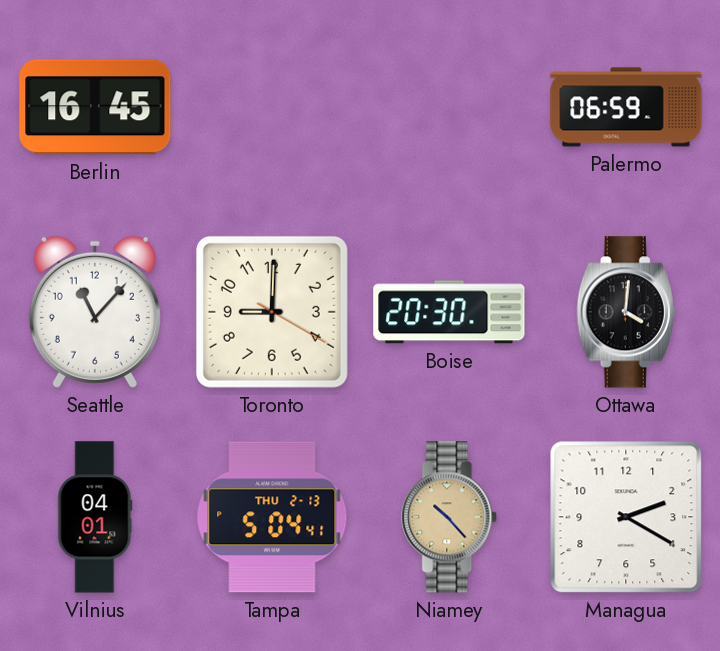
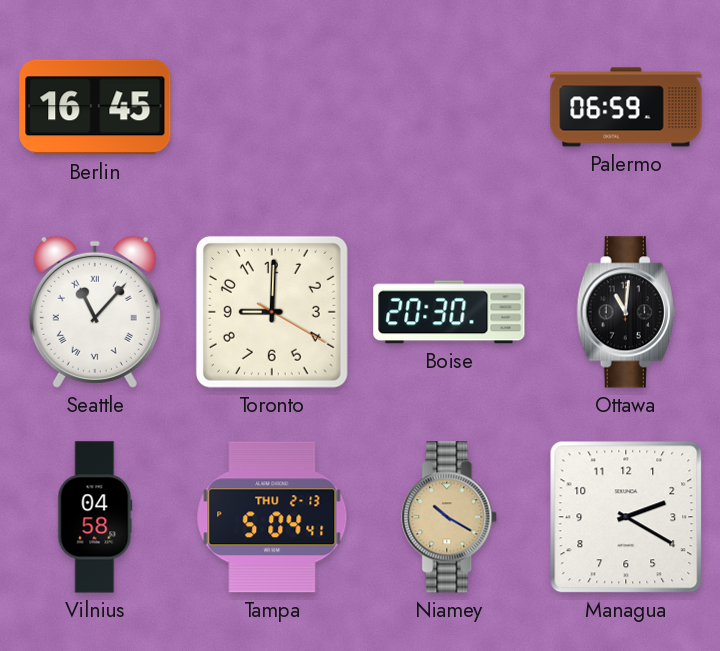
Seattle numerals: Arabic -> Roman (95, 312)
Ottawa: 4:01 -> 11:01 (626, 312)
Vilnius: 04:01 -> 04:58 (95, 517)
Niamey: 10:23 -> 10:20 (450, 517)
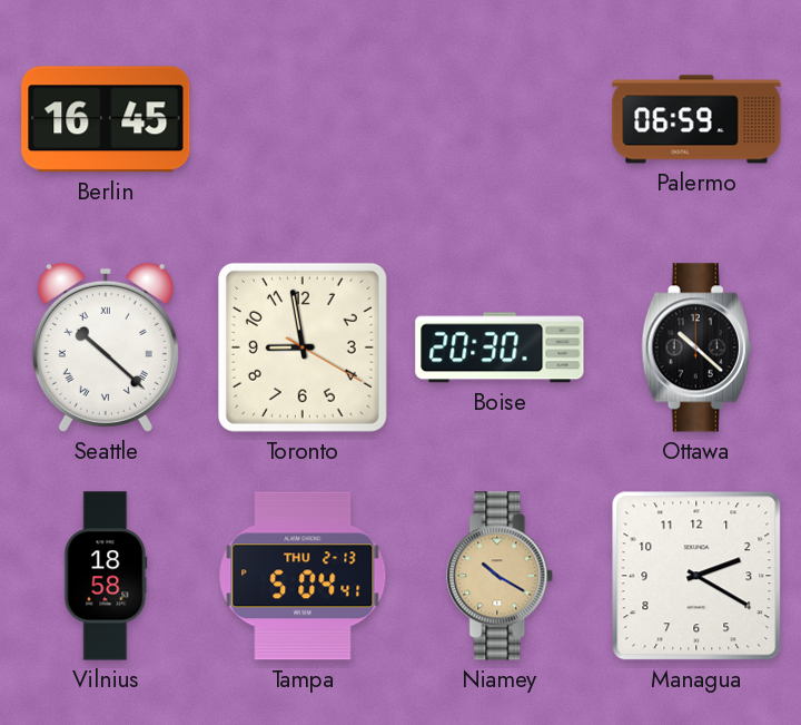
Seattle: 11:07 -> 10:22 (106, 347)
Toronto: 9:00 -> 8:58 (303, 347)
Ottawa: 11:01 -> 10:22 (696, 347)
Vilnius: 04:58 -> 18:58 (106, 576)
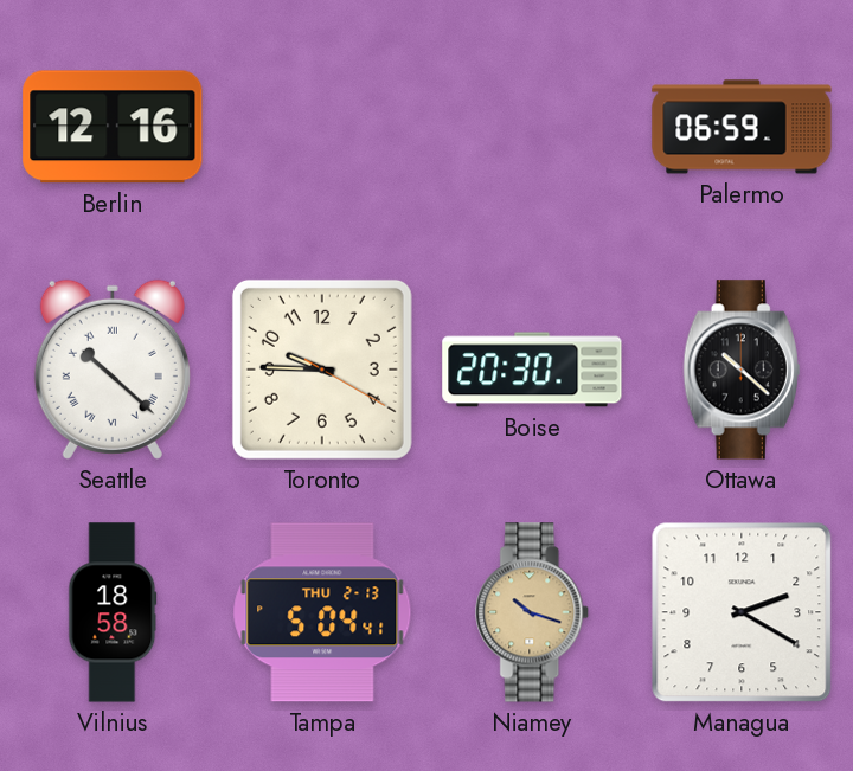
Berlin: 16:45 -> 12:16 (113, 127)
Toronto: 8:58 -> 9:45 (322, 370)
Niamey: 10:20 -> 10:18 (533, 612)
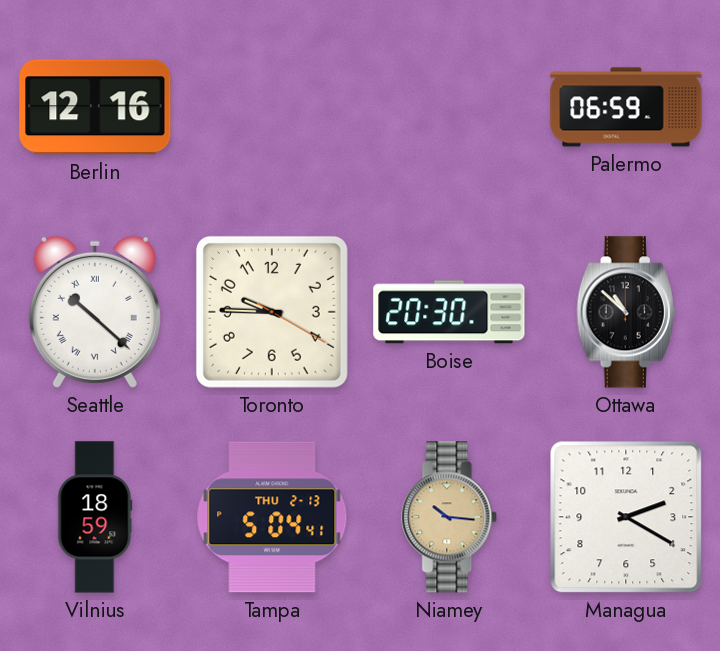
Ottawa: 10:22 -> 10:52 (626, 312)
Vilnius: 18:58 -> 18:59 (95, 517)
Niamey: 10:18 -> 10:16 (450, 517)
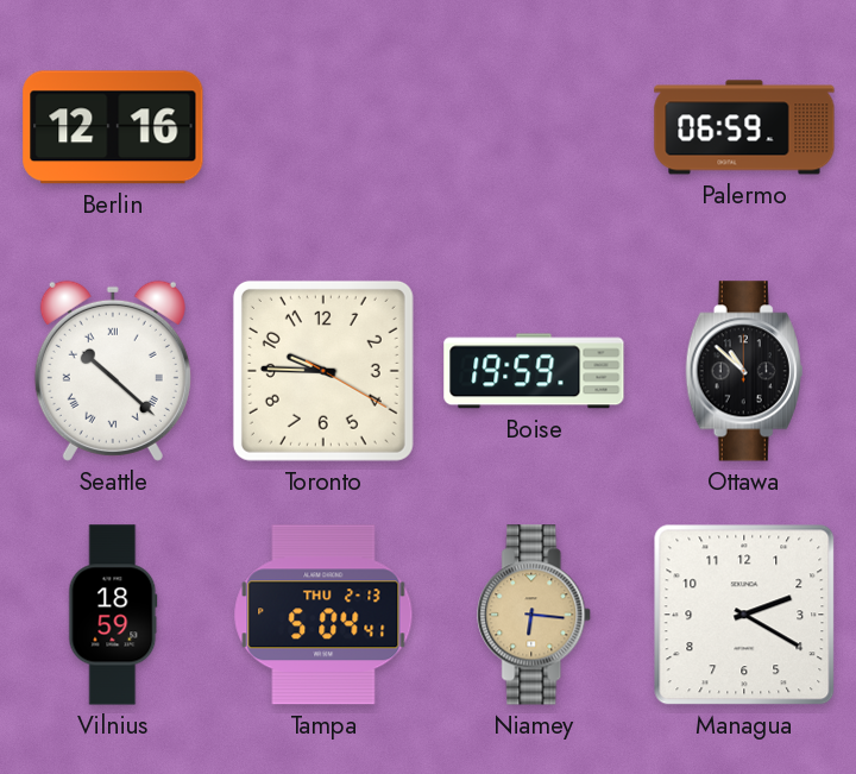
Boise: 20:30 -> 19:59 (534, 371)
Niamey: 10:16 -> 6:16 (535, 615)
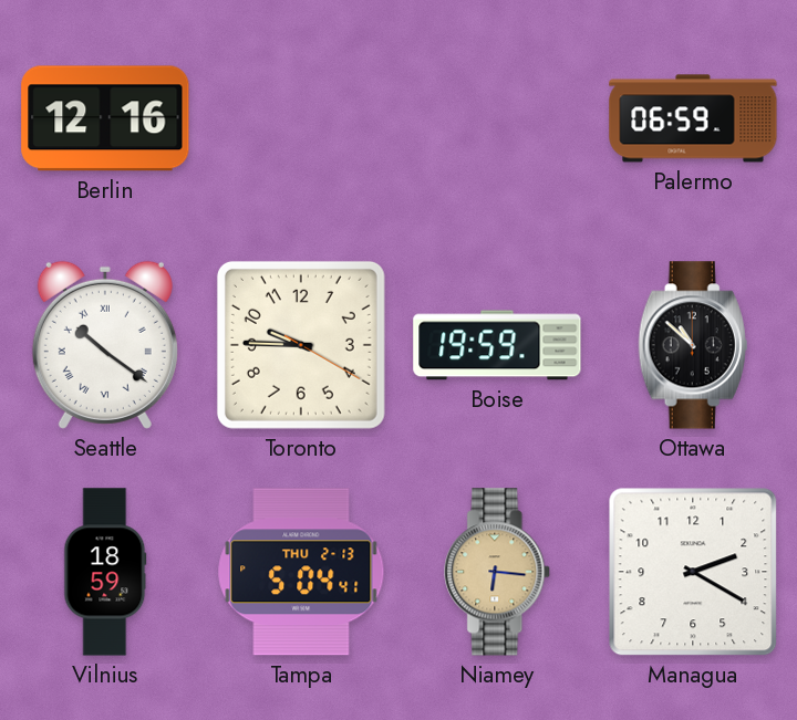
Seattle: 10:22 -> 10:21 (105, 345)
